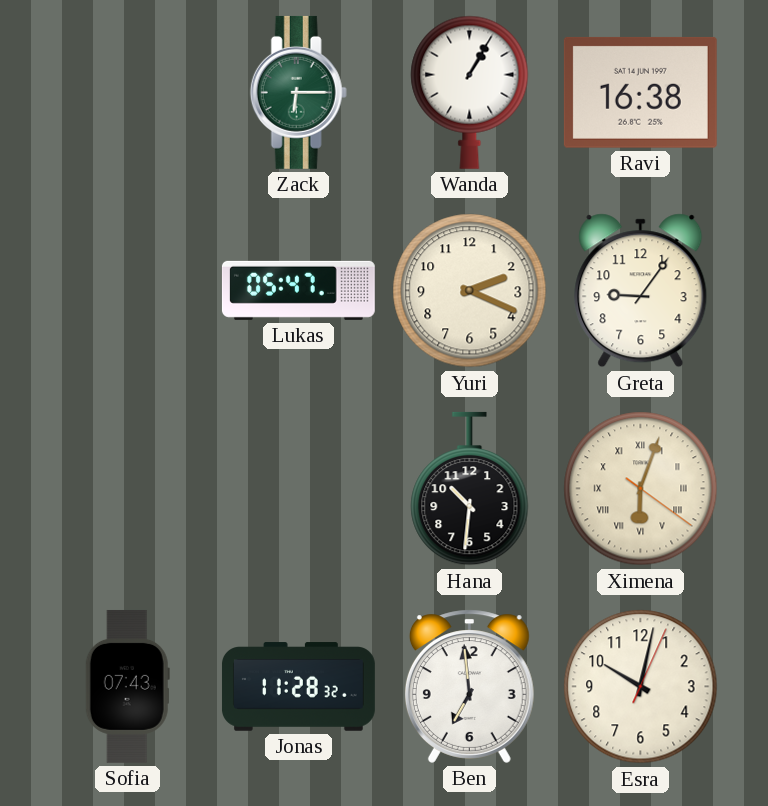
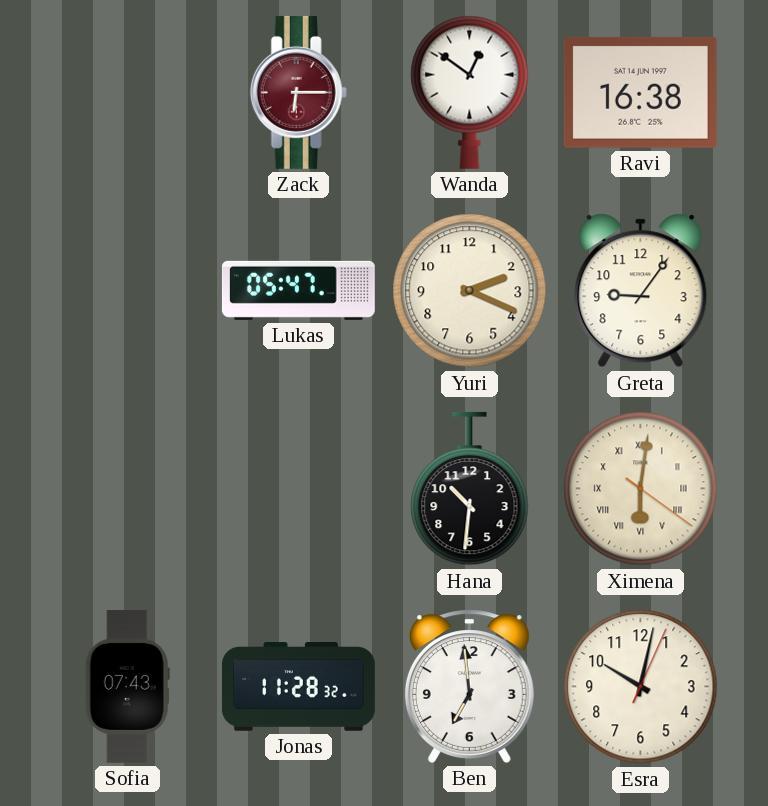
Zack dial: green -> burgundy (298, 92)
Wanda: 1:05 -> 12:51 (470, 92)
Ximena: 6:03 -> 6:01 (641, 489)
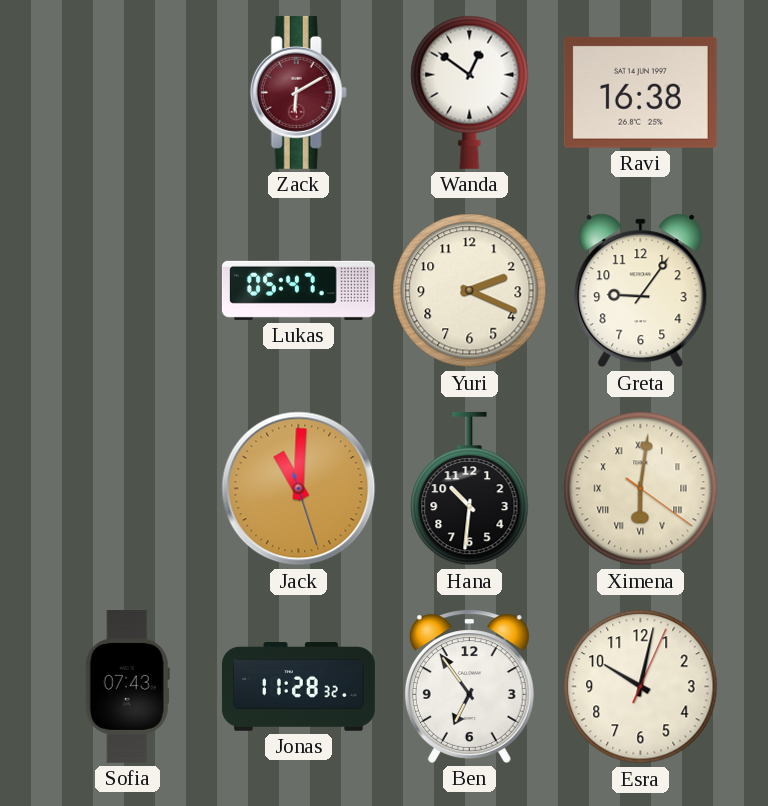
Zack: 6:15 -> 6:10 (298, 92)
Jack: none -> 11:00 (299, 489)
Ben: 6:59 -> 6:54 (469, 686)
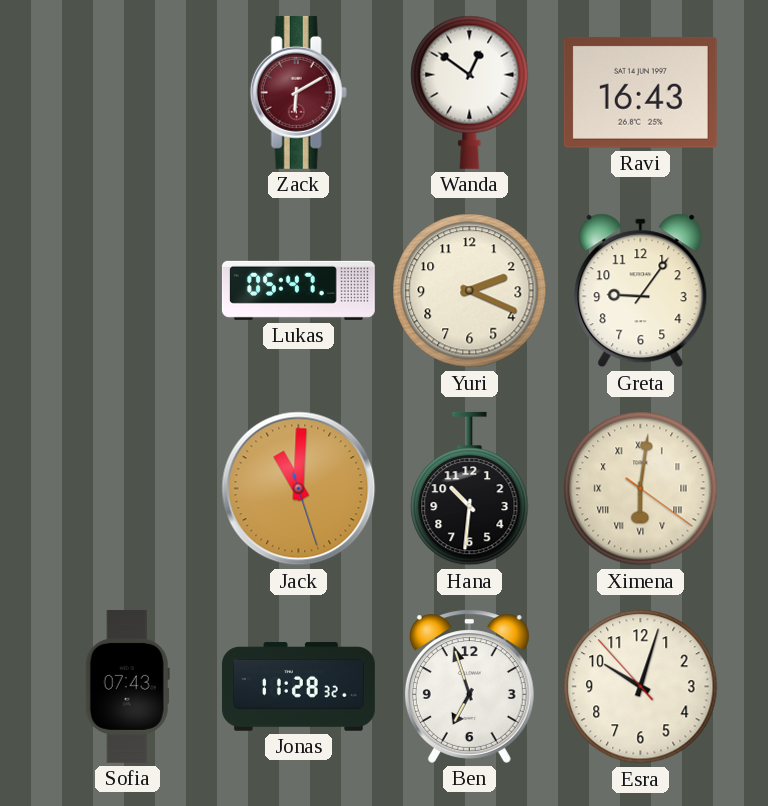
Ravi: 16:38 -> 16:43 (640, 92)
Ben: 6:54 -> 6:57 (469, 686)
Esra: 10:02:04 -> 10:02:53 (641, 687)
